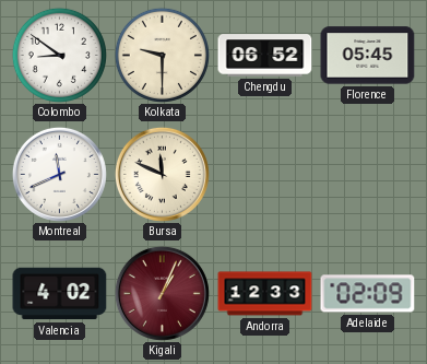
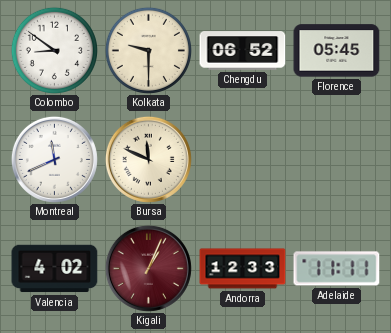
Adelaide: 02:09 -> 11:11 (337, 269)
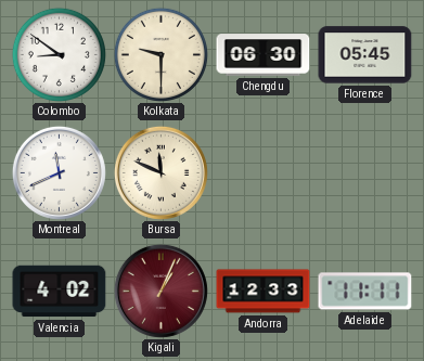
Chengdu: 06:52 -> 06:30 (264, 55)
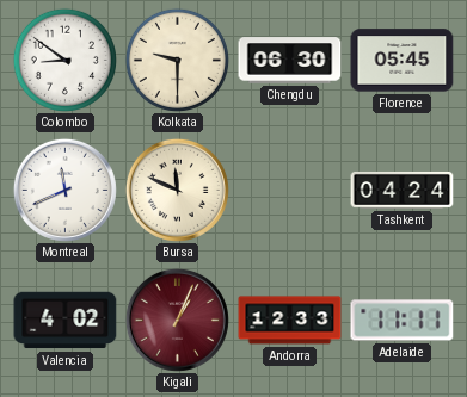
Tashkent: none -> 04:24 (403, 191)
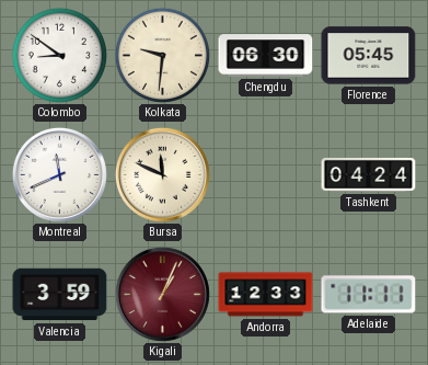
Kolkata: 9:30 -> 9:31 (162, 55)
Valencia: 4:02 -> 3:59 (60, 295)
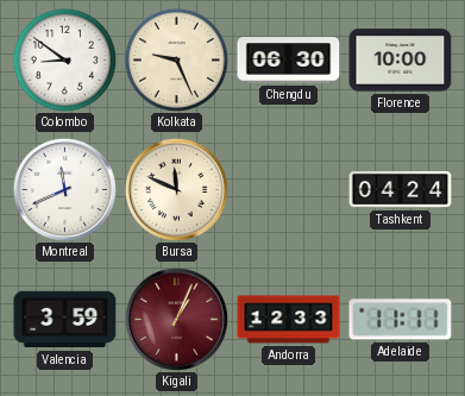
Kolkata: 9:31 -> 9:26 (176, 59)
Florence: 05:45 -> 10:00 (401, 61)
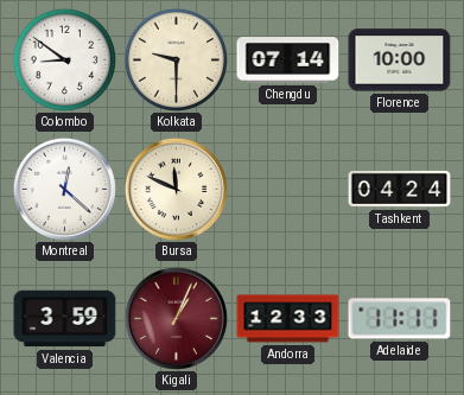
Kolkata: 9:26 -> 9:30 (176, 59)
Chengdu: 06:30 -> 07:14 (288, 60)
Montreal: 11:41 -> 12:22 (64, 189)
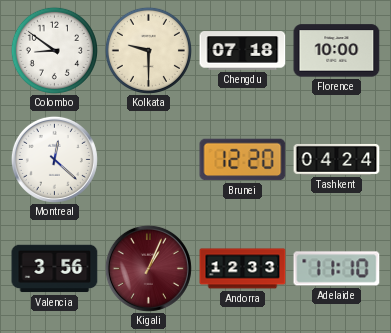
Chengdu: 07:14 -> 07:18 (243, 51)
Bursa: 11:49 -> none (176, 189)
Brunei: none -> 12:20 (243, 160)
Valencia: 3:59 -> 3:56 (55, 269)
Adelaide: 11:11 -> 11:10 (337, 269)
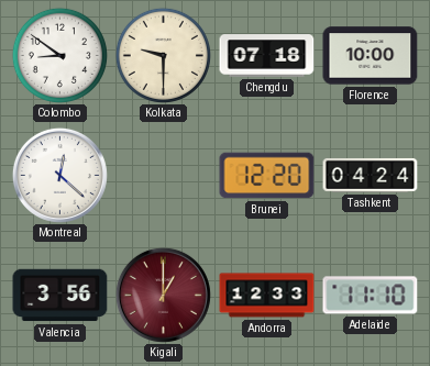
Kigali: 1:04 -> 1:00 (163, 295)
